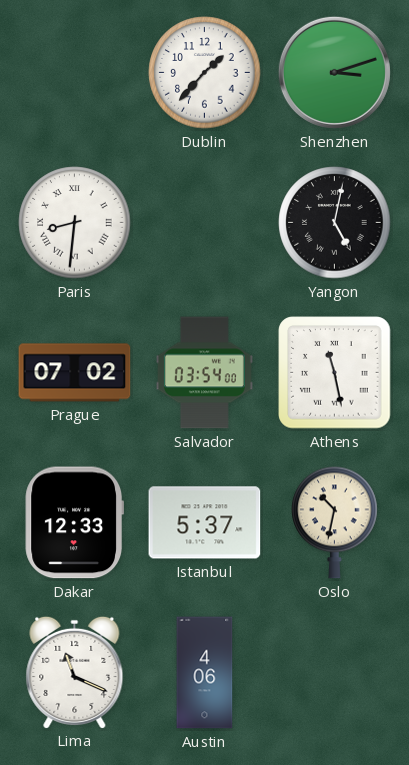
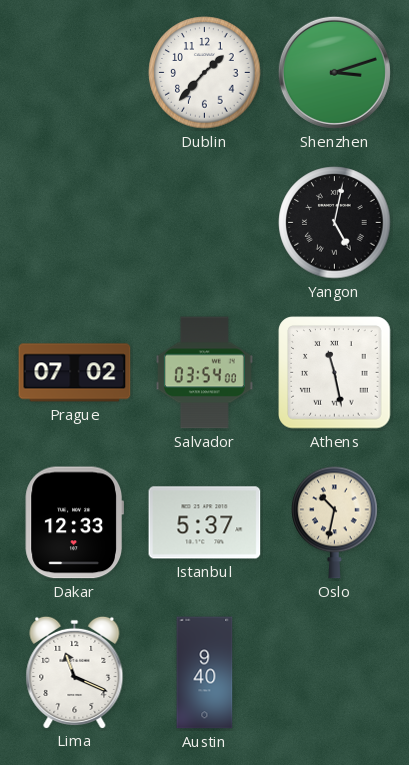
Paris: 8:31 -> none (75, 223)
Austin: 4:06 -> 9:40 (205, 673)
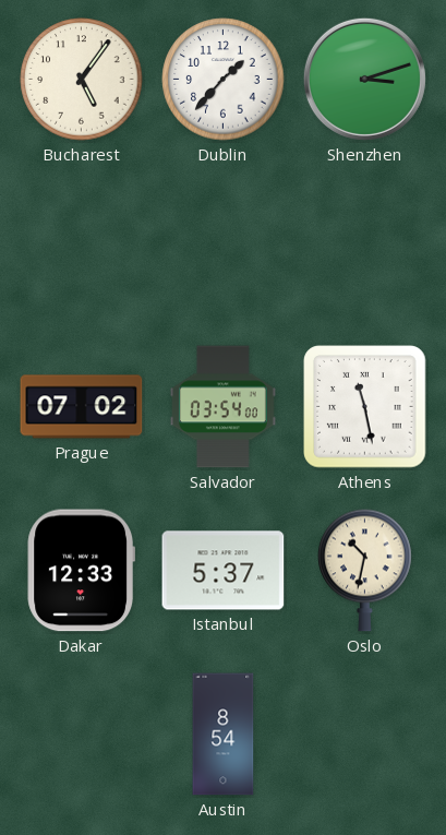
Bucharest: none -> 5:06 (82, 80)
Yangon: 5:02 -> none (335, 223)
Lima: 11:19 -> none (75, 672)
Austin: 9:40 -> 8:54 (224, 735)
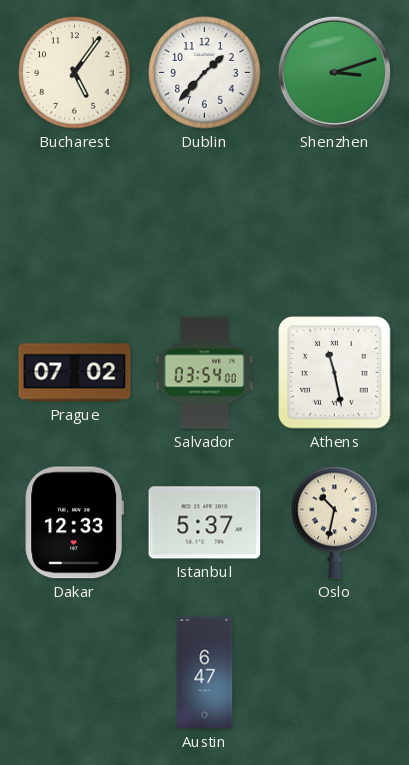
Austin: 8:54 -> 6:47 (205, 673)
